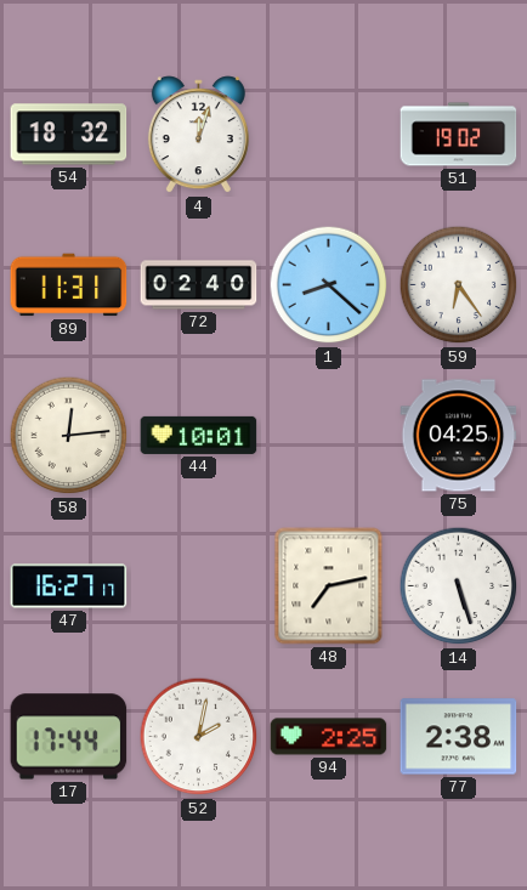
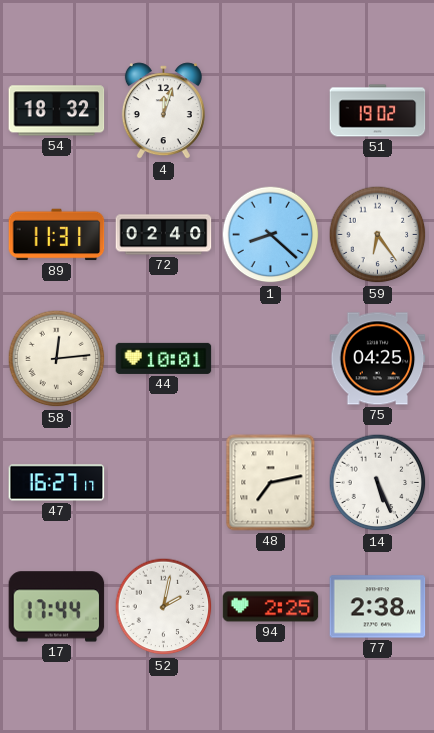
14: 5:27 -> 5:26 (378, 483)
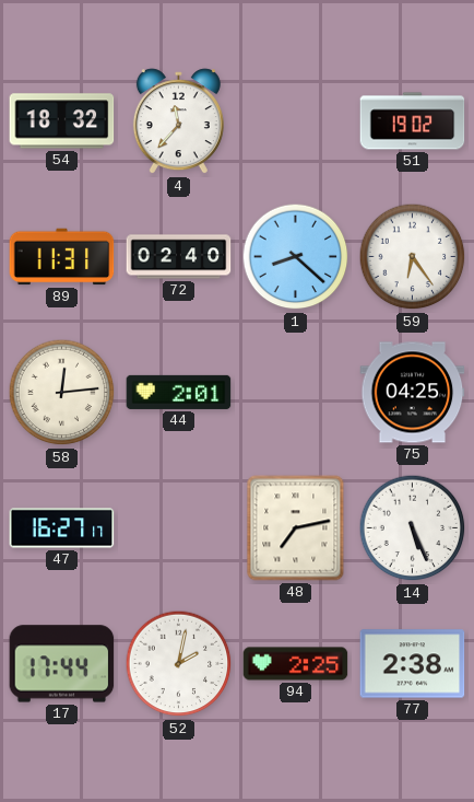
4: 12:03 -> 11:37 (178, 121)
44: 10:01 -> 2:01 (179, 392)
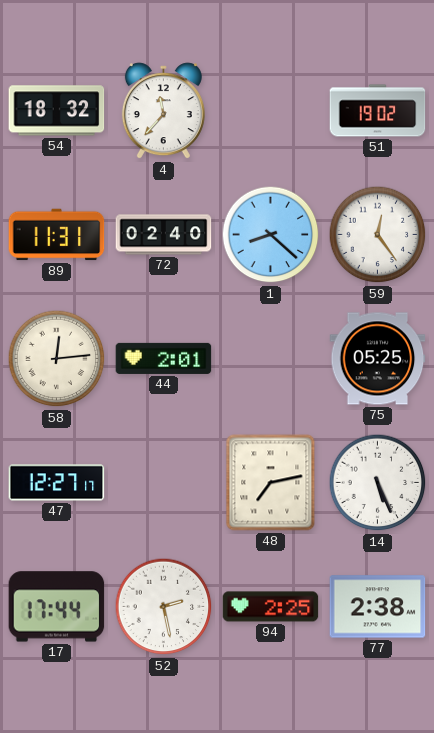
59: 6:24 -> 12:24 (378, 235)
75: 04:25 -> 05:25 (378, 359)
47: 16:27 -> 12:27 (57, 483)
52: 2:02 -> 2:28 (164, 607)
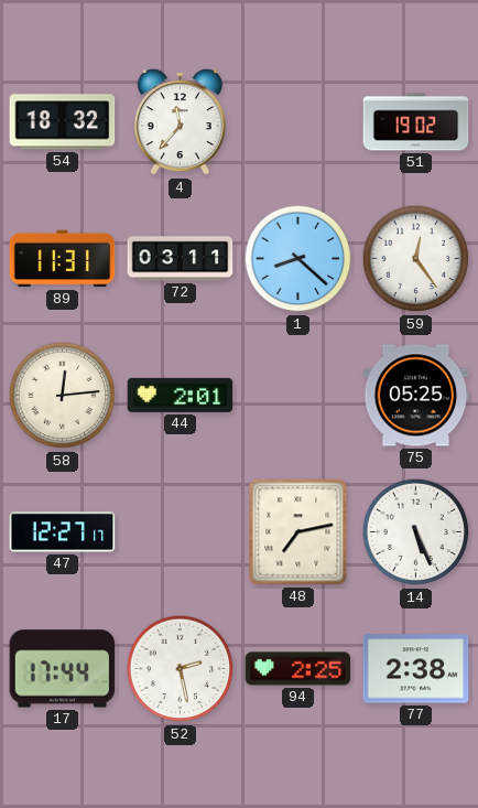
72: 02:40 -> 03:11 (181, 259)
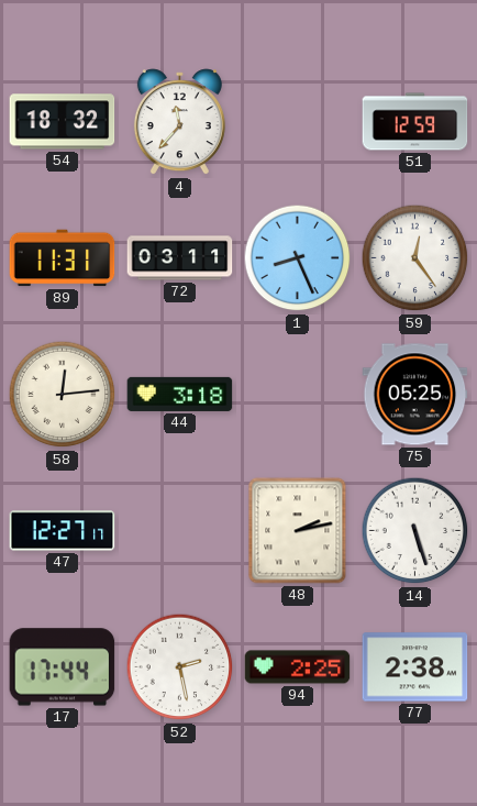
51: 19:02 -> 12:59 (415, 122)
1: 8:22 -> 8:26 (298, 258)
44: 2:01 -> 3:18 (180, 394)
48: 7:13 -> 2:13 (298, 531)
14: 5:26 -> 5:27 (415, 531)
